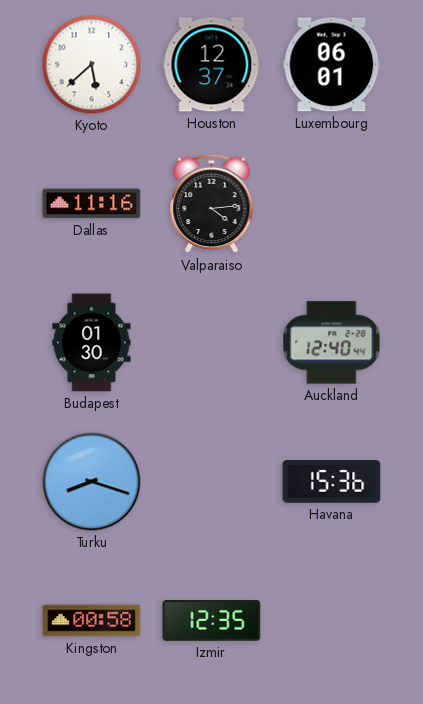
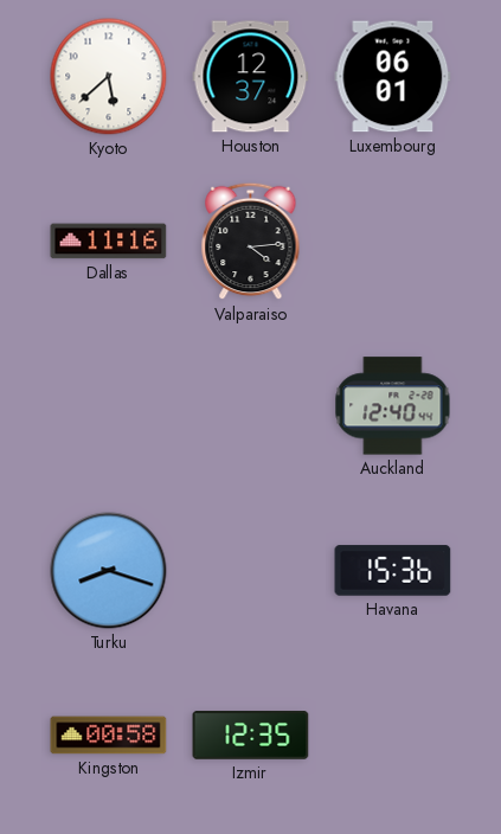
Budapest: 01:30 -> none (92, 343)
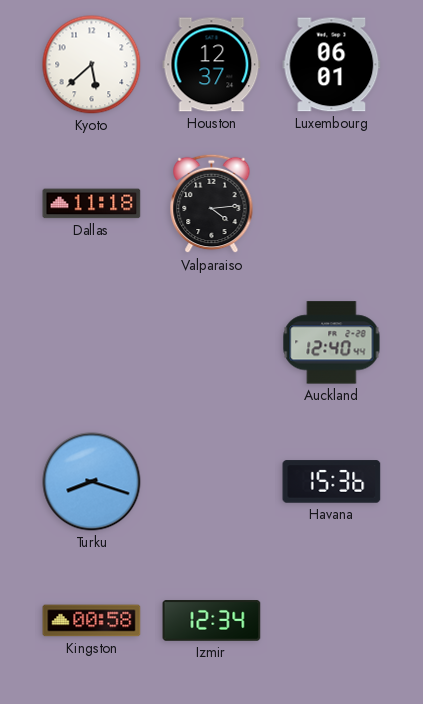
Dallas: 11:16 -> 11:18 (92, 204)
Izmir: 12:35 -> 12:34 (212, 621)
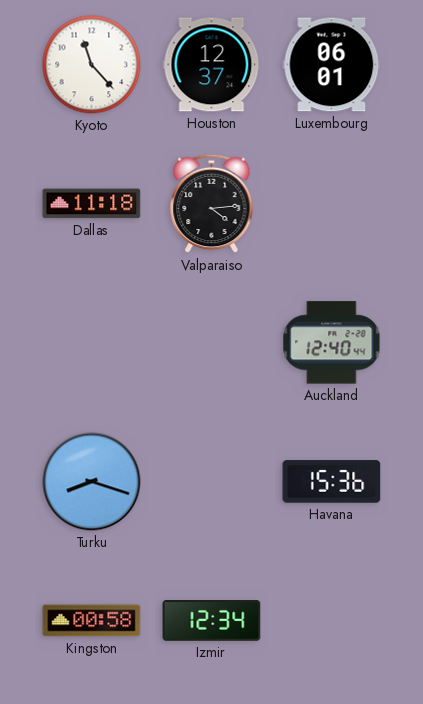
Kyoto: 5:38 -> 11:23 (92, 65)
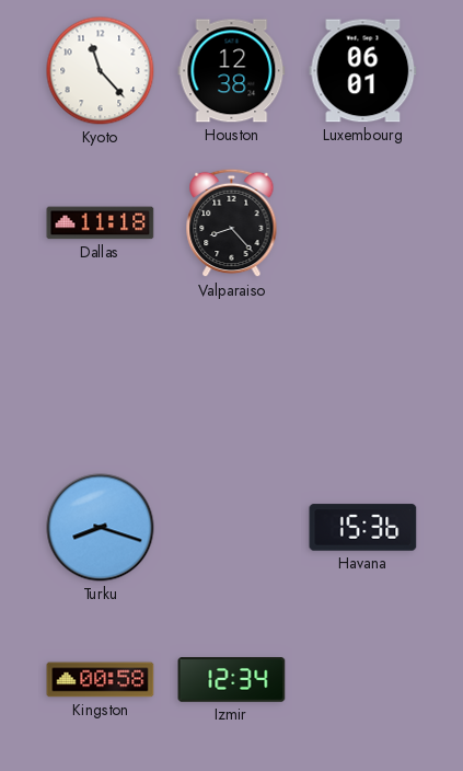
Houston: 12:37 -> 12:38 (232, 71)
Valparaiso: 4:14 -> 8:23 (232, 223)
Auckland: 12:40 -> none (332, 343)
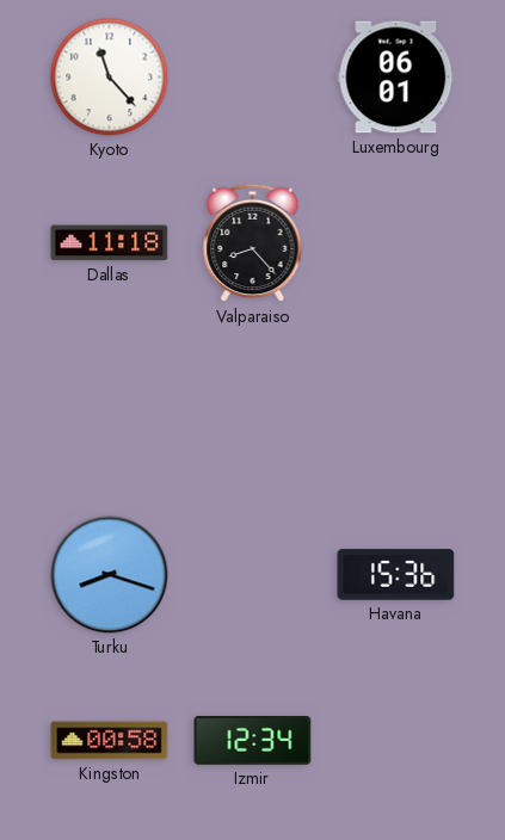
Houston: 12:38 -> none (232, 71)
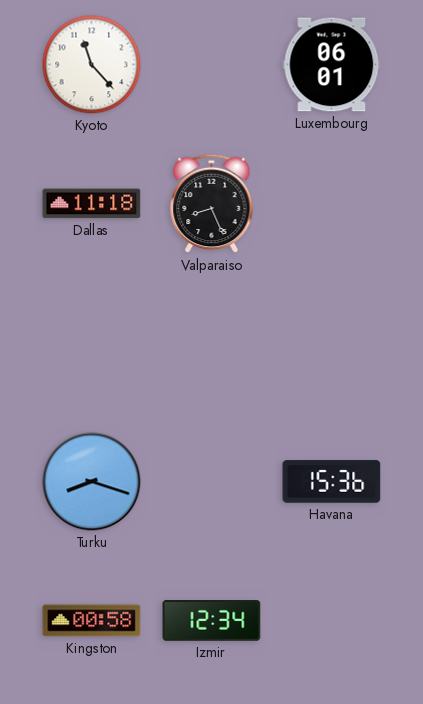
Valparaiso: 8:23 -> 8:26 (212, 204)
